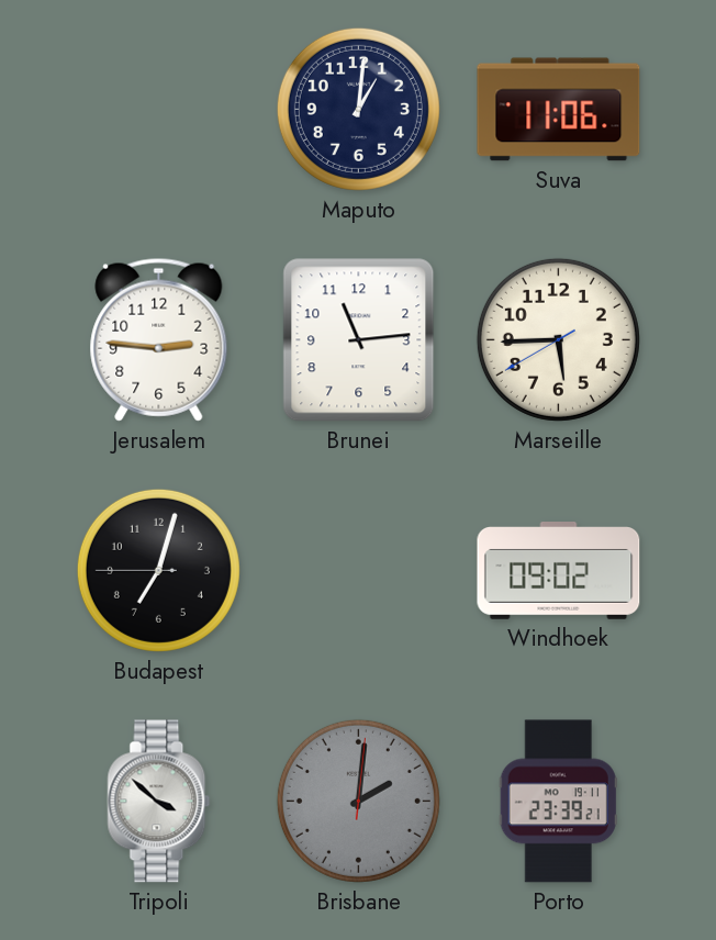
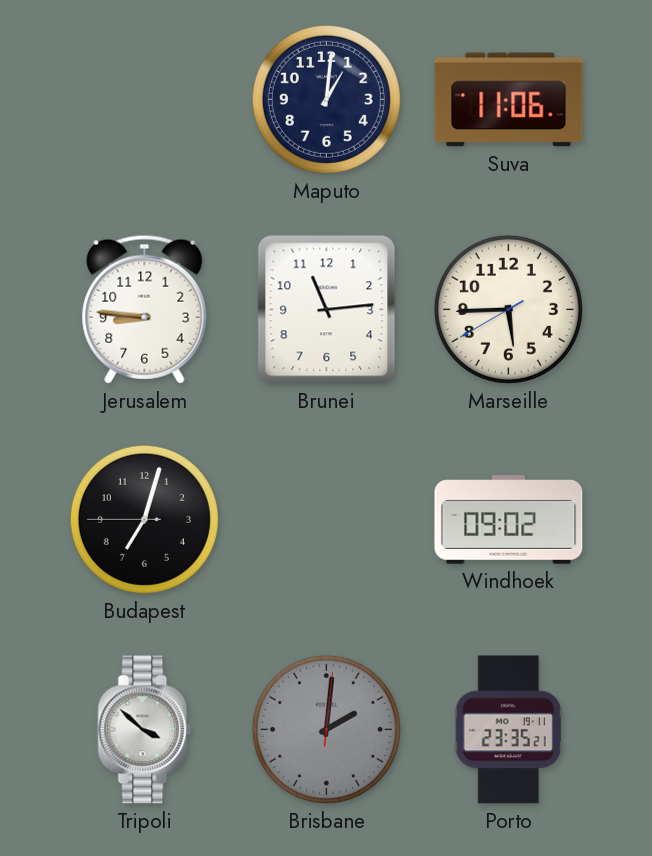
Jerusalem: 2:46 -> 8:46 (145, 309)
Porto: 23:39 -> 23:35 (508, 730)
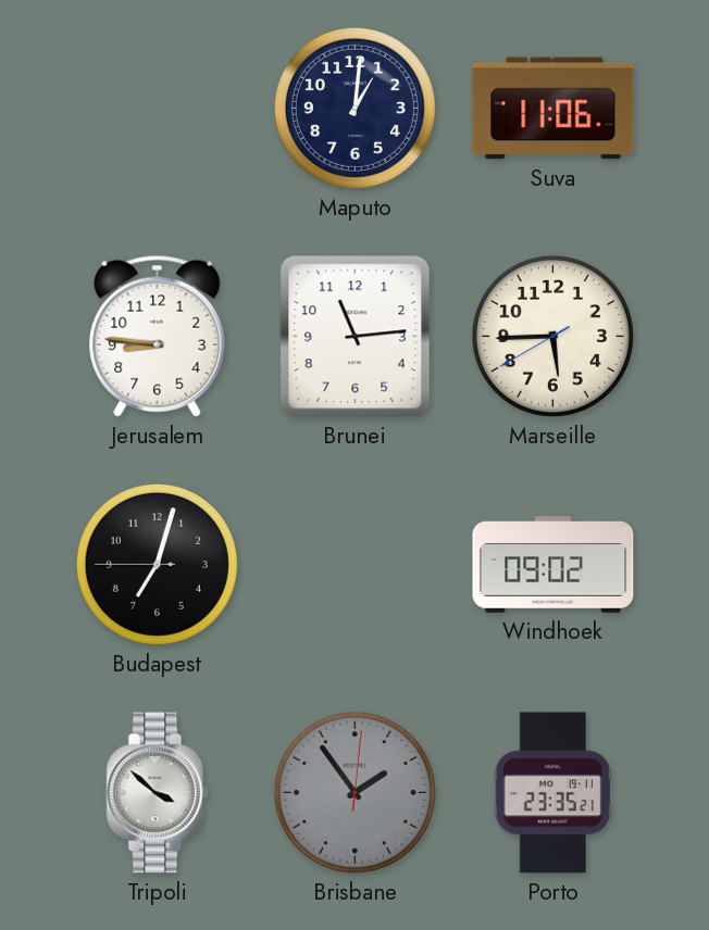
Brisbane: 2:01 -> 1:54 (354, 792)
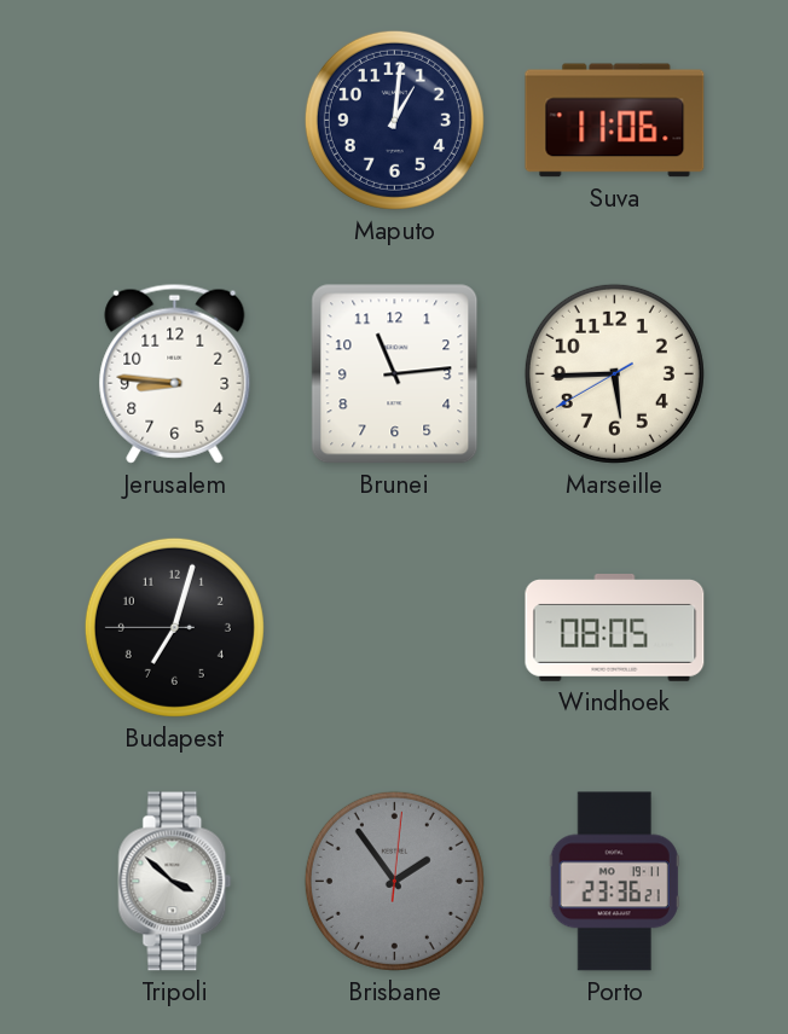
Windhoek: 09:02 -> 08:05 (615, 628)
Porto: 23:35 -> 23:36 (614, 882)
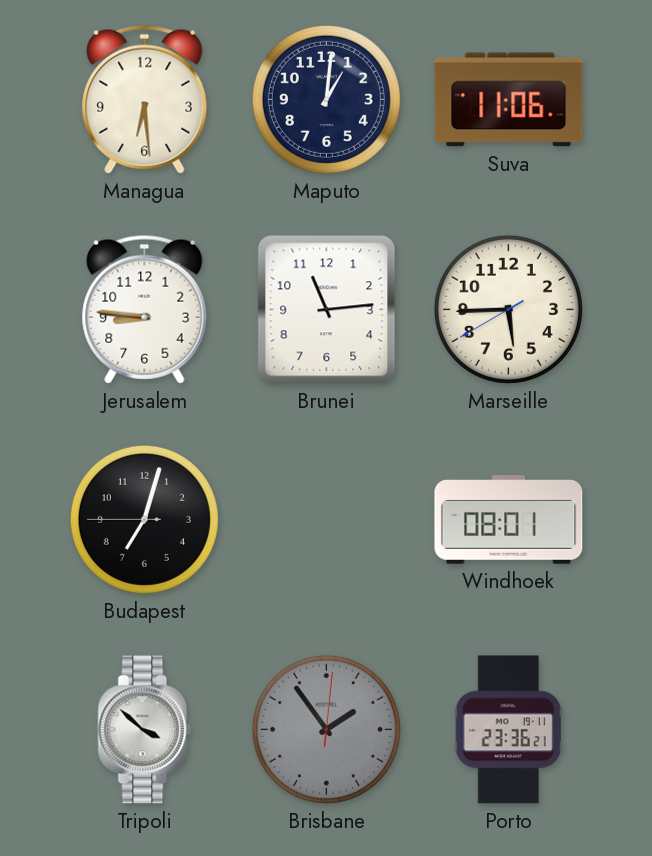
Managua: none -> 6:29 (145, 99)
Windhoek: 08:05 -> 08:01 (509, 520)
